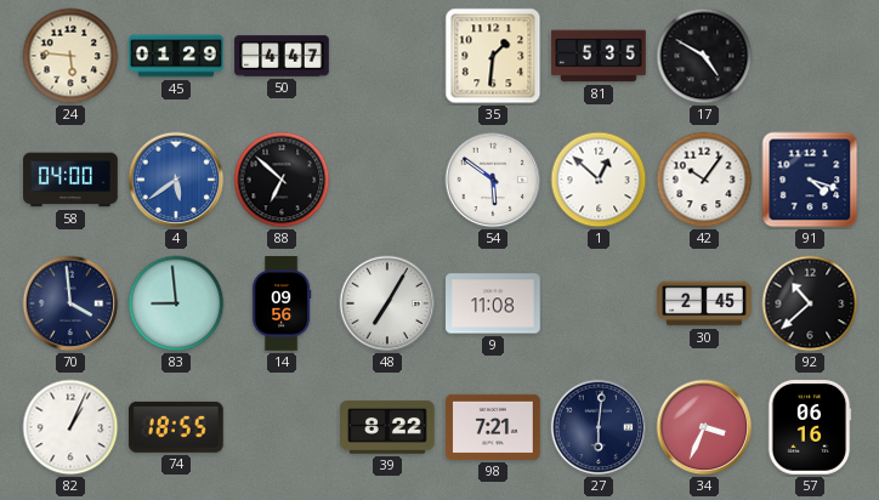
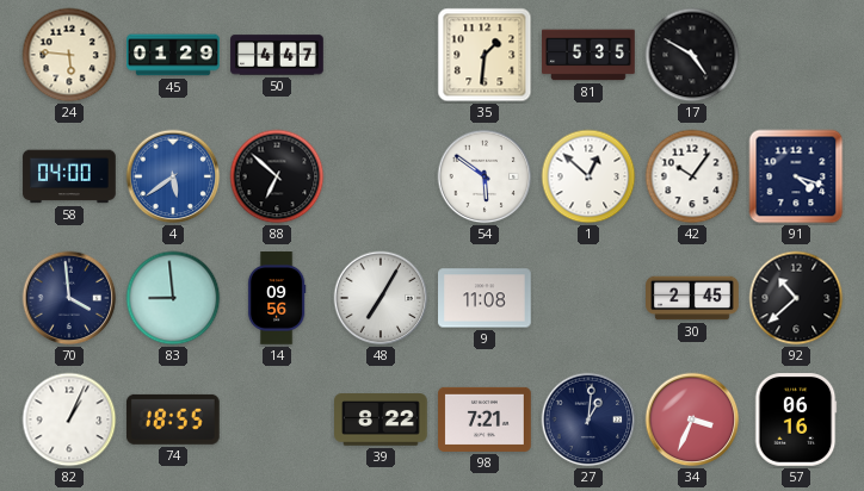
27: 6:01 -> 1:01 (588, 419)
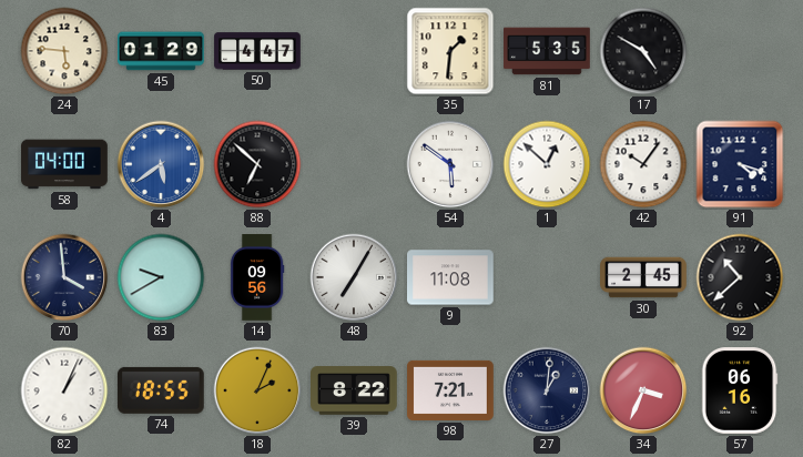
83: 8:59 -> 9:40 (161, 277)
18: none -> 2:04 (257, 390)
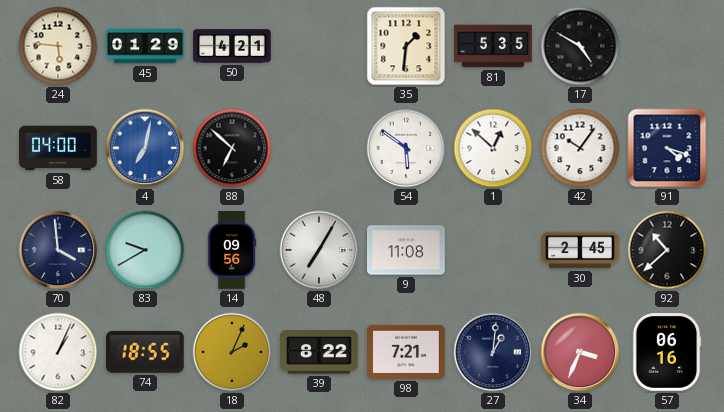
50: 4:47 -> 4:21 (232, 46)
4: 5:39 -> 7:02 (145, 148)
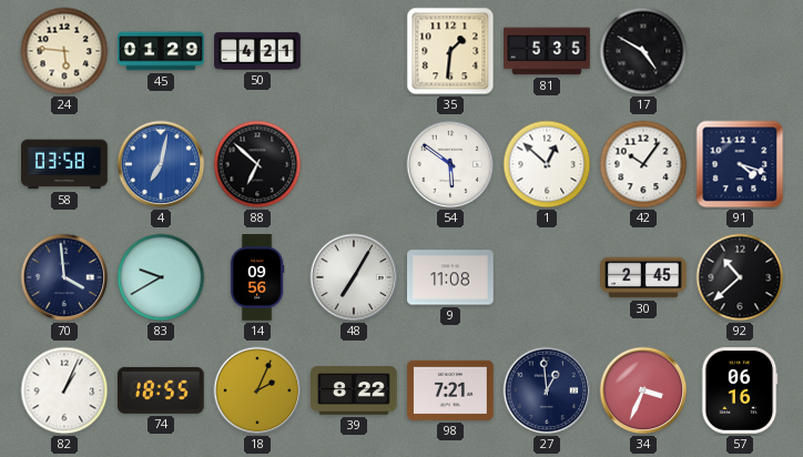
58: 04:00 -> 03:58 (64, 164)
27: 1:01 -> 12:59 (547, 390)
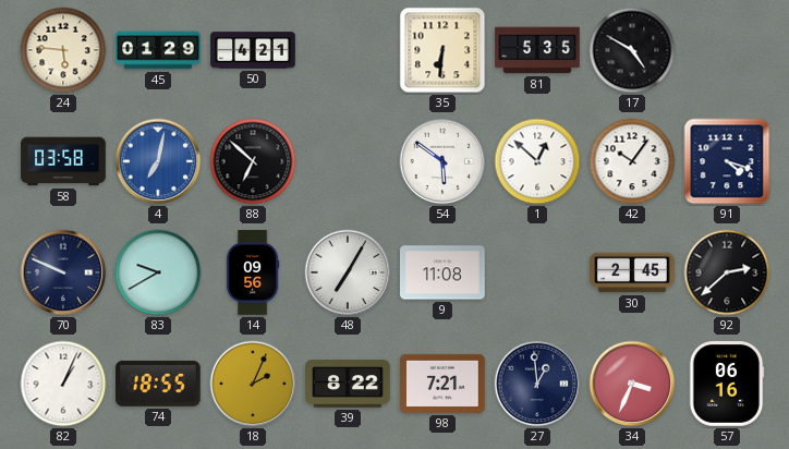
35: 1:31 -> 6:31 (442, 50)
70: 3:59 -> 9:49 (63, 272)
92: 10:38 -> 2:38 (727, 272)
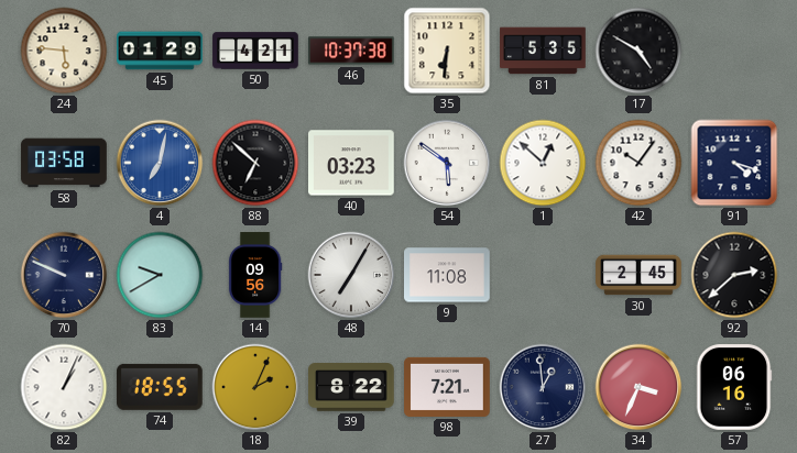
46: none -> 10:37 (351, 51)
40: none -> 03:23 (352, 163)
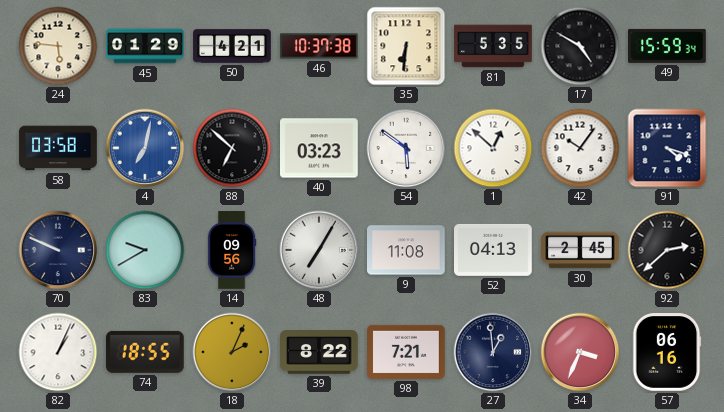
49: none -> 15:59 (668, 46)
52: none -> 04:13 (494, 250)
